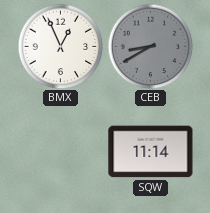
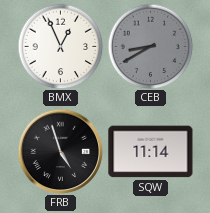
FRB: none -> 4:57 (60, 151)
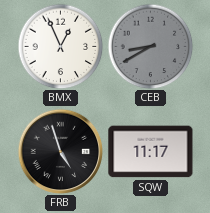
SQW: 11:14 -> 11:17 (151, 152)
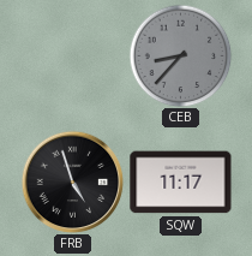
BMX: 12:56 -> none (60, 46)
CEB: 8:40 -> 8:37 (180, 55)
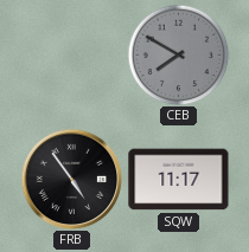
CEB: 8:37 -> 7:50 (178, 54)
FRB: 4:57 -> 4:54 (71, 179)
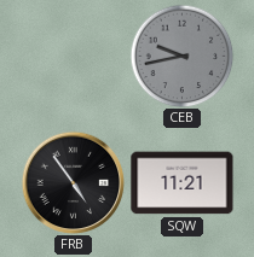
CEB: 7:50 -> 9:43 (181, 56)
SQW: 11:17 -> 11:21 (183, 183)
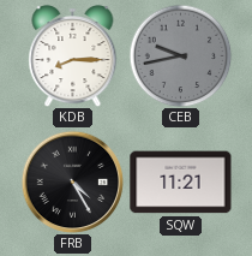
KDB: none -> 8:15 (73, 56)
FRB: 4:54 -> 4:25 (72, 181)
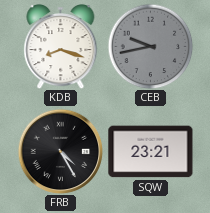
KDB: 8:15 -> 8:18 (61, 47)
SQW: 11:21 -> 23:21 (151, 152)
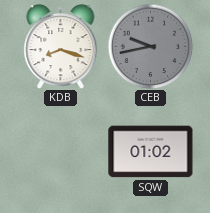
FRB: 4:25 -> none (60, 151)
SQW: 23:21 -> 01:02 (151, 152)
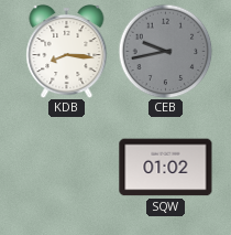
KDB: 8:18 -> 8:16 (67, 52)
